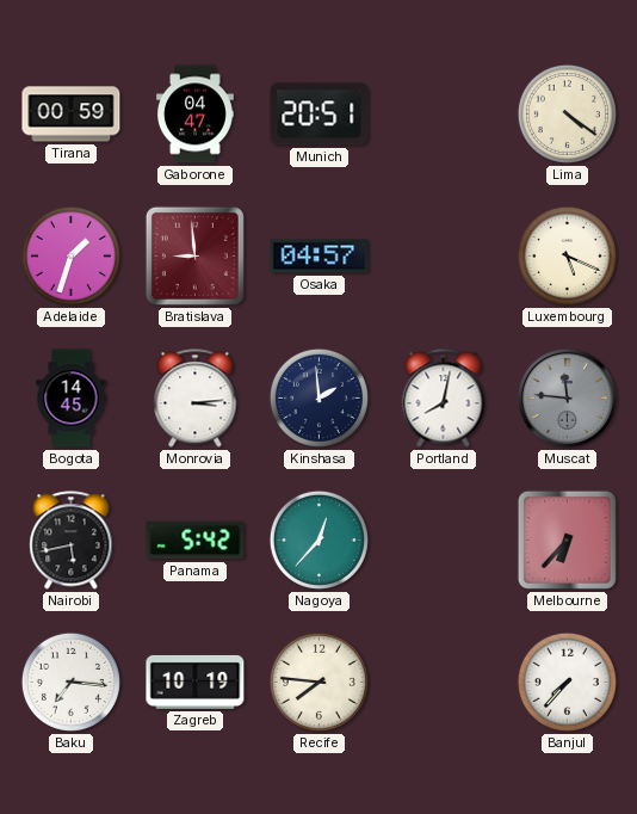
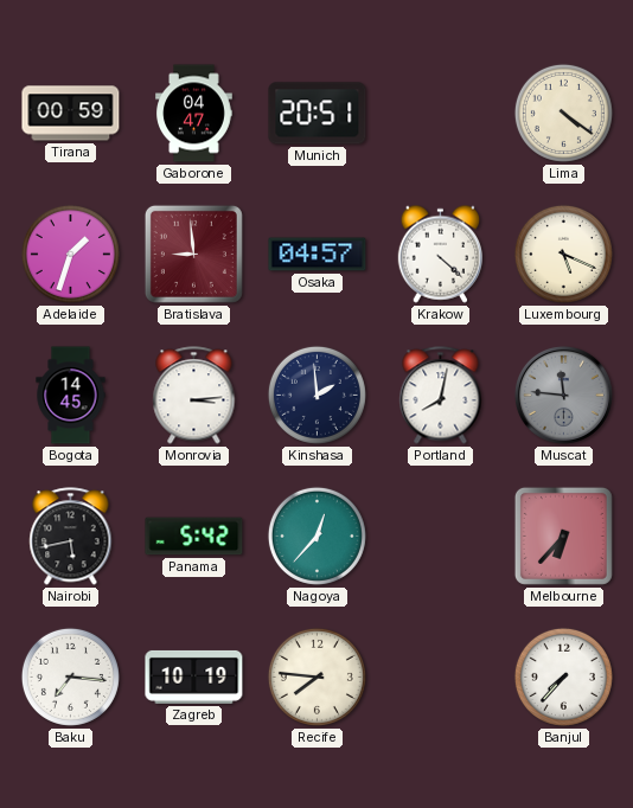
Krakow: none -> 4:22 (440, 254)
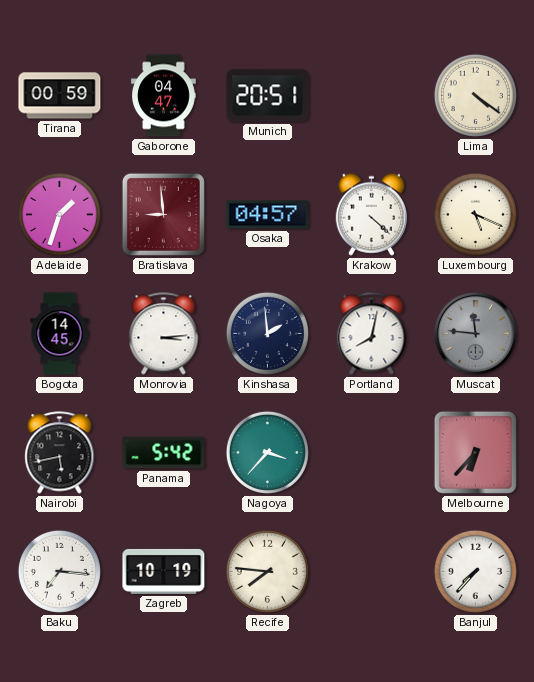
Nagoya: 12:37 -> 3:37 (267, 452)
